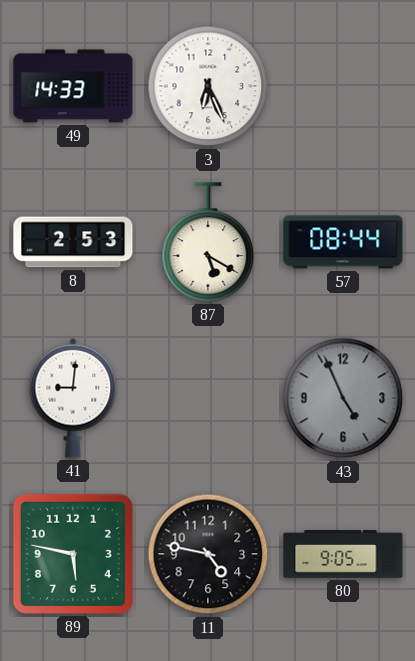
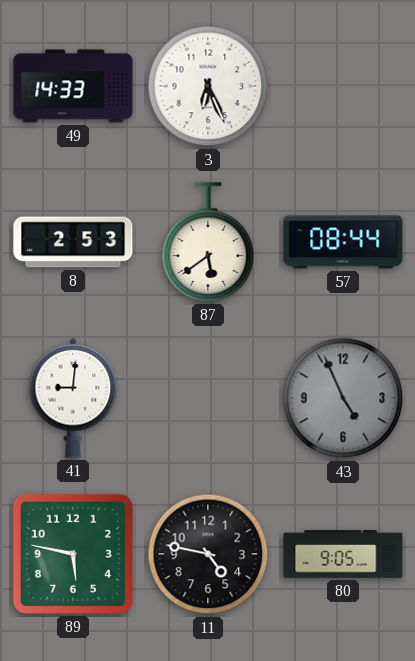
87: 5:20 -> 5:39 (208, 242)
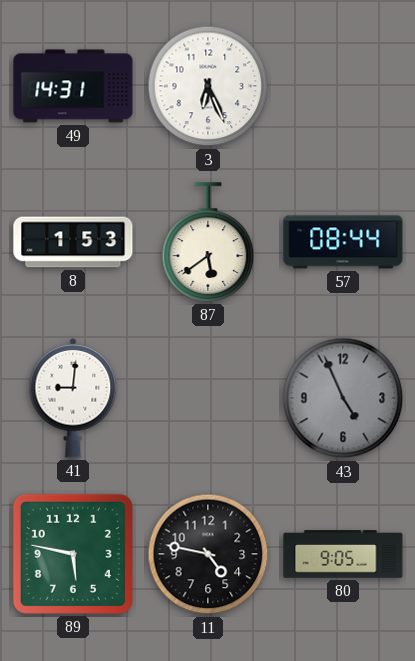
49: 14:33 -> 14:31 (73, 86)
8: 2:53 -> 1:53 (73, 242)
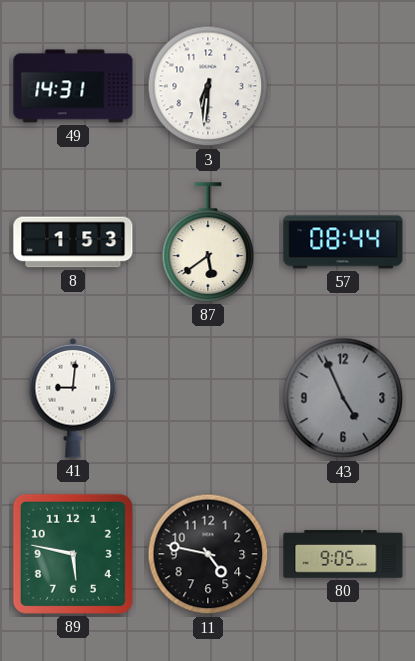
3: 6:26 -> 6:31 (208, 86)
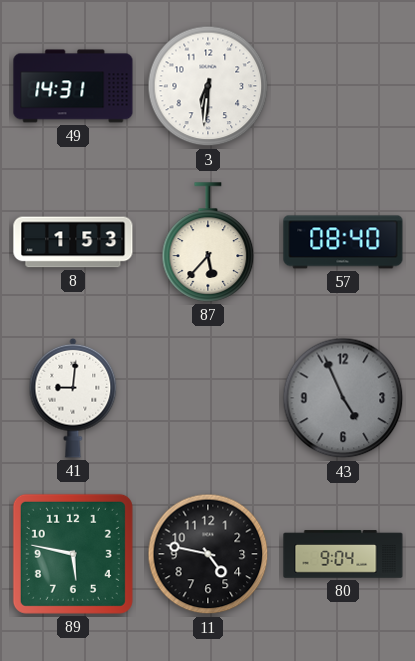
87: 5:39 -> 5:37 (208, 242)
57: 08:44 -> 08:40 (343, 242)
80: 9:05 -> 9:04 (343, 554)
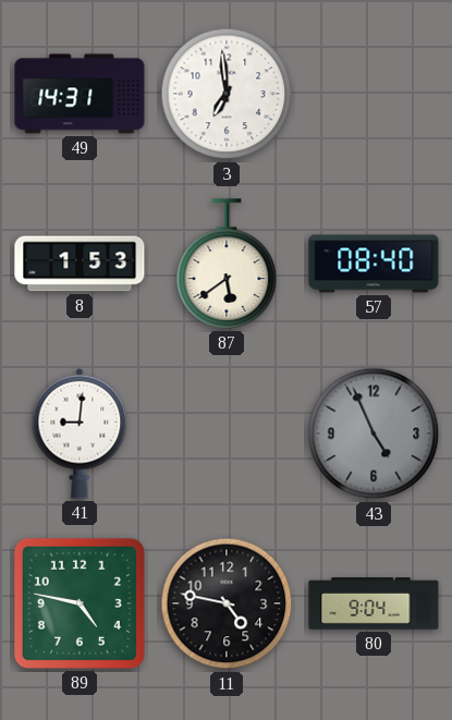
3: 6:31 -> 6:59 (227, 94)
87: 5:37 -> 5:39 (227, 264)
89: 5:47 -> 4:47 (80, 603)
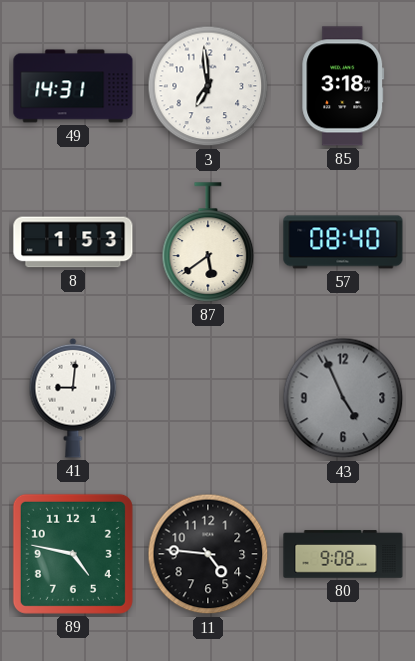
85: none -> 3:18 (343, 86)
11: 4:47 -> 4:46 (208, 554)
80: 9:04 -> 9:08 (343, 554)
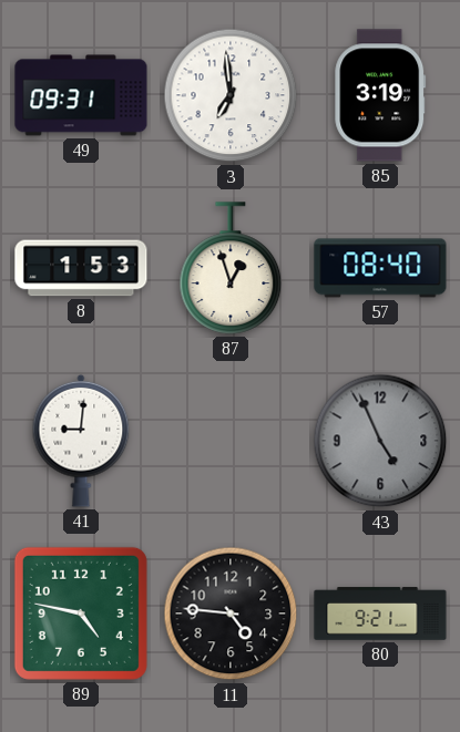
49: 14:31 -> 09:31 (81, 95)
85: 3:18 -> 3:19 (380, 95)
87: 5:39 -> 12:57 (231, 268)
80: 9:08 -> 9:21 (380, 614)
